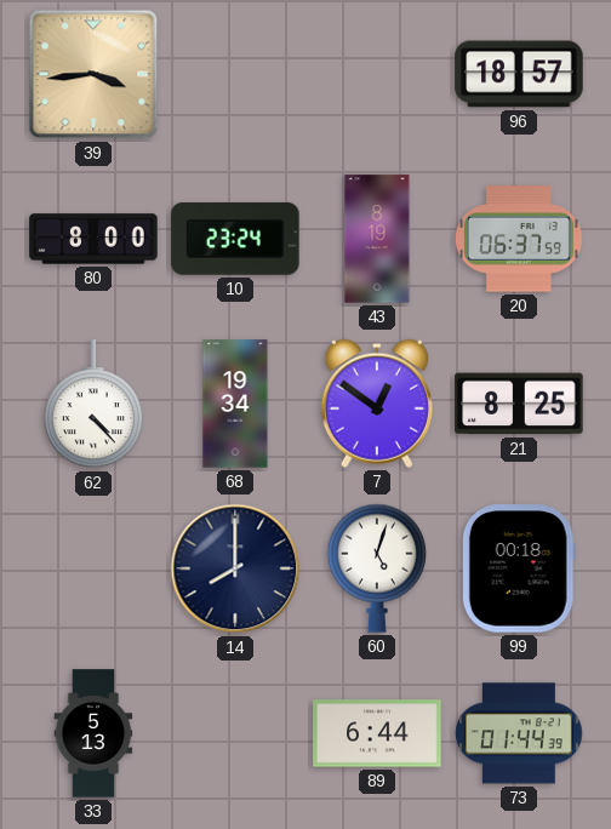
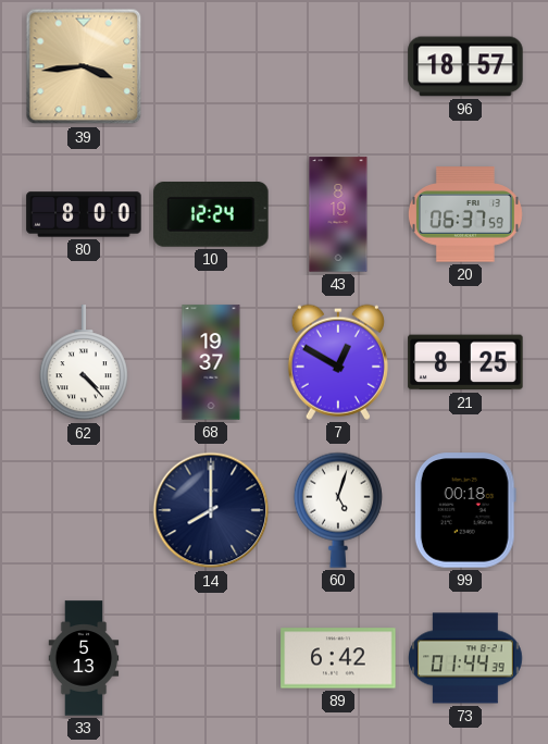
10: 23:24 -> 12:24 (211, 215)
68: 19:34 -> 19:37 (211, 362)
7: 12:51 -> 12:50 (338, 362)
89: 6:44 -> 6:42 (338, 658)
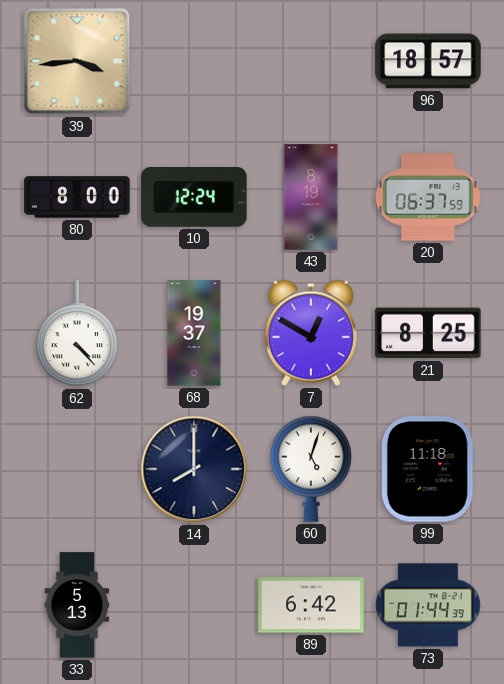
99: 00:18 -> 11:18 (428, 469)
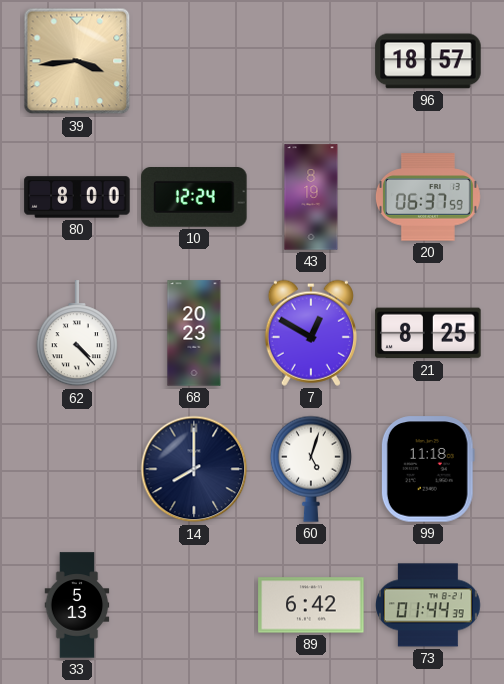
68: 19:37 -> 20:23 (194, 333)
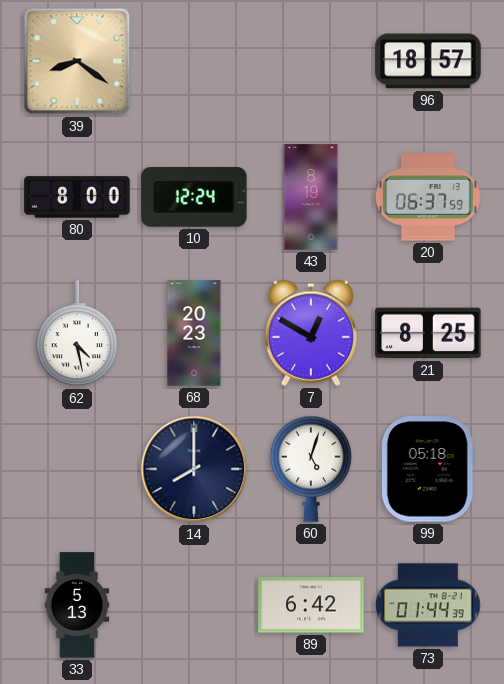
39: 3:44 -> 8:21 (77, 61)
62: 4:23 -> 4:28 (77, 334)
99: 11:18 -> 05:18 (428, 469)
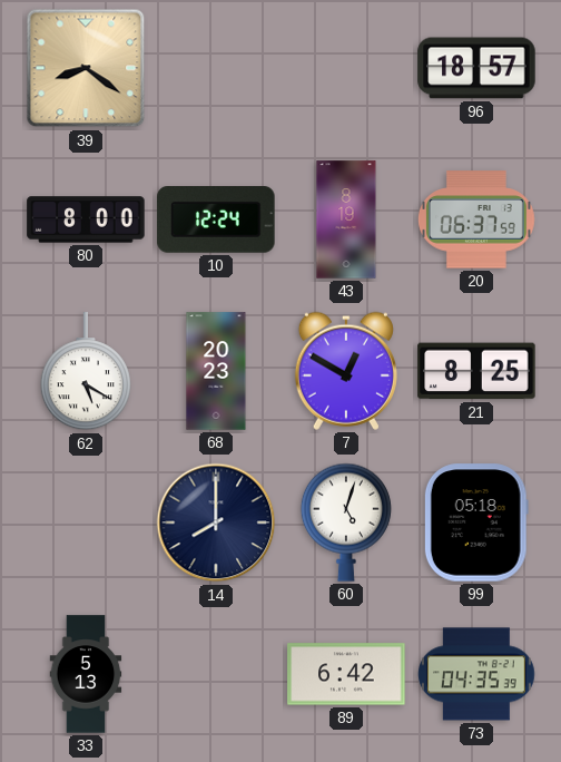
62: 4:28 -> 5:20 (86, 372)
73: 01:44 -> 04:35 (478, 674)
